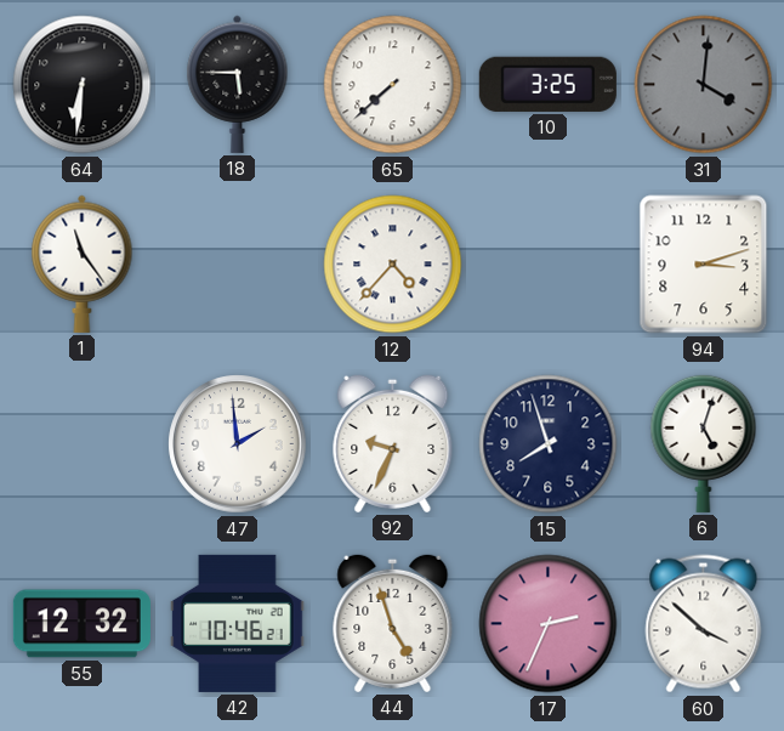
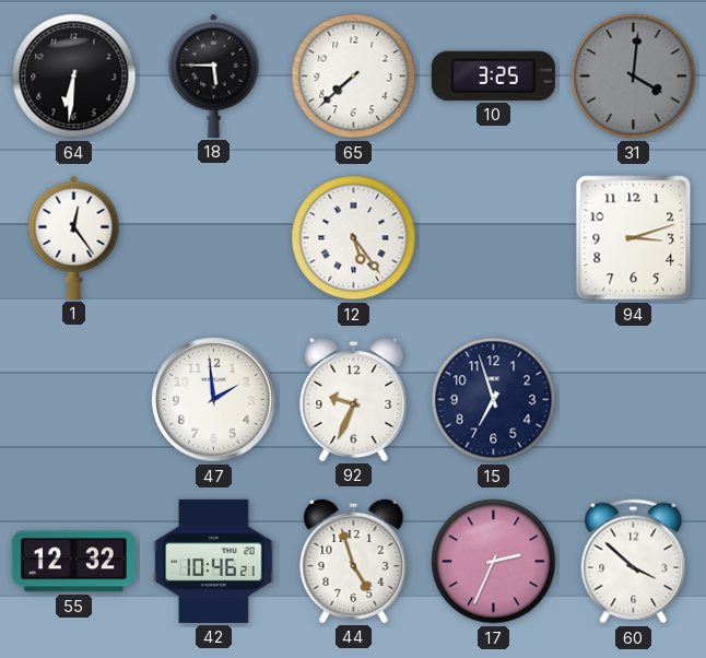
1: 11:24 -> 12:24 (74, 237)
12: 4:37 -> 5:24 (354, 238)
15: 7:57 -> 6:57 (494, 400)
6: 5:03 -> none (704, 443)
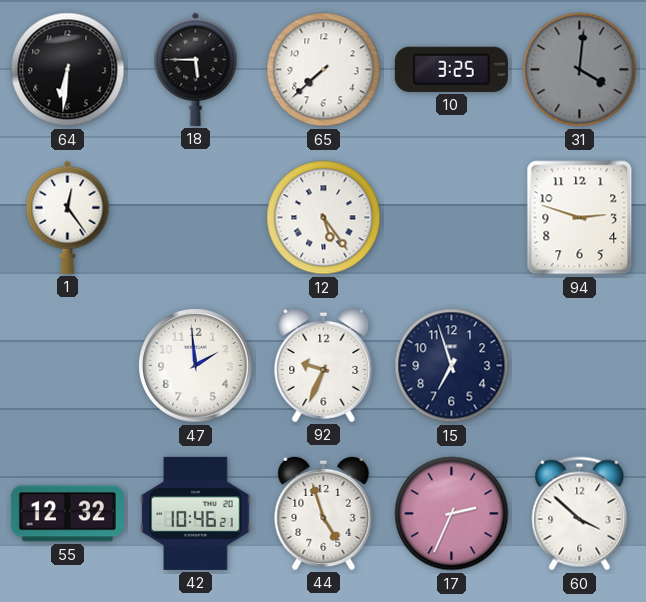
94: 3:12 -> 2:48 (580, 218)
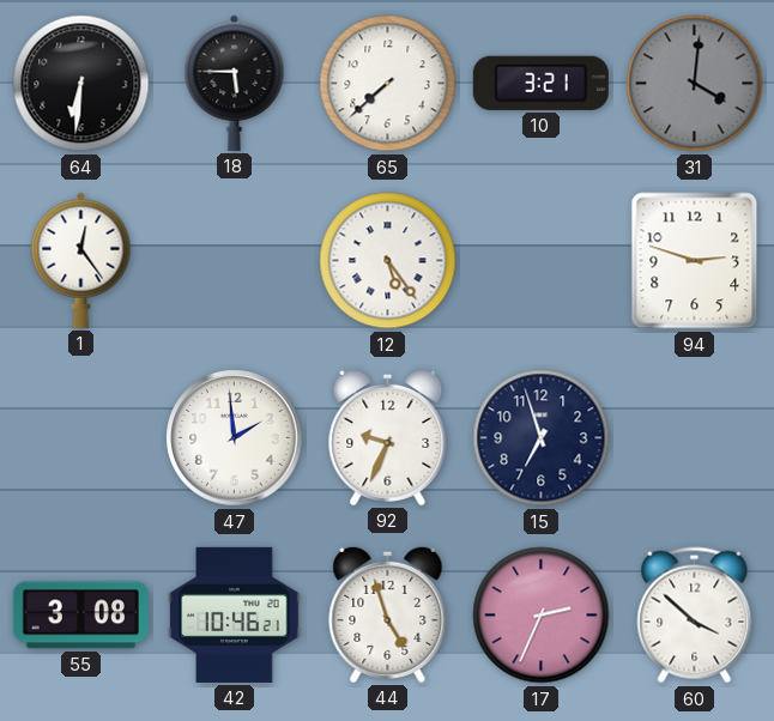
10: 3:25 -> 3:21 (540, 83)
55: 12:32 -> 3:08 (80, 616)
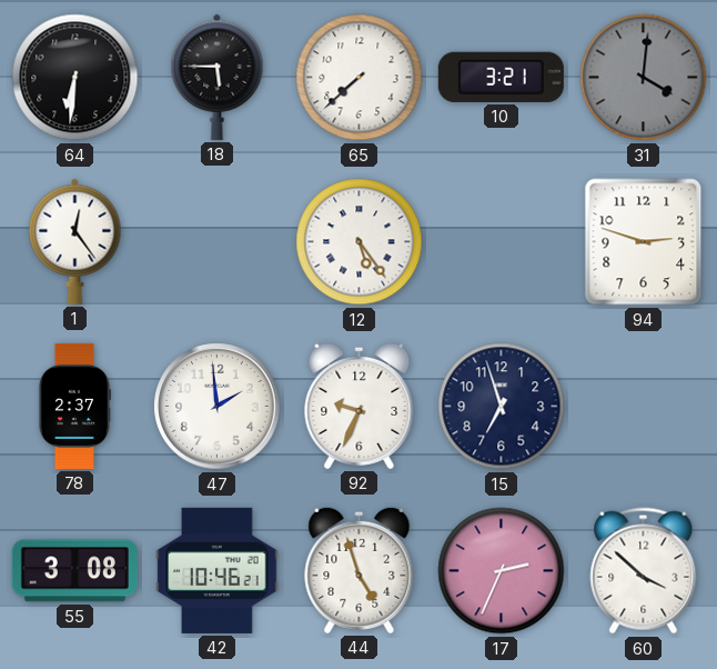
78: none -> 2:37 (74, 406)
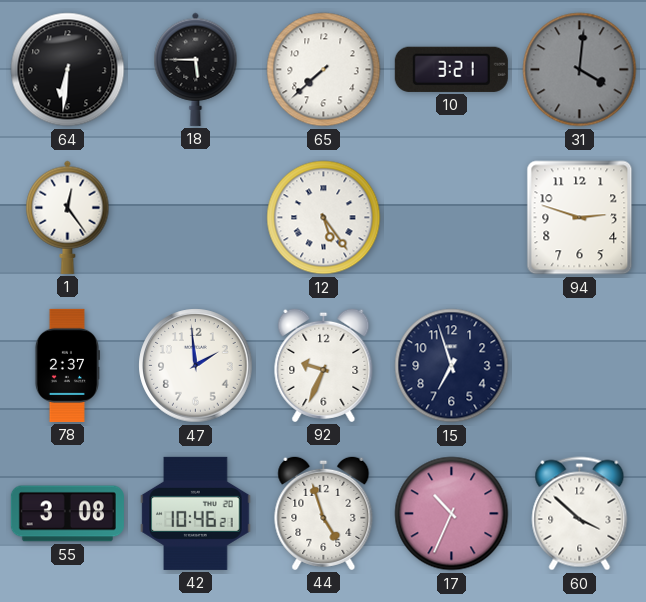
17: 2:34 -> 10:34 (452, 514)
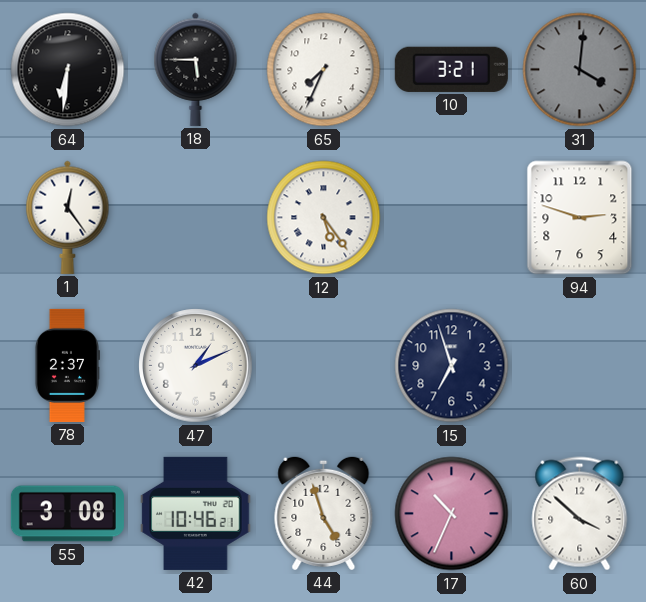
65: 7:38 -> 7:34 (324, 70)
47: 1:59 -> 1:11 (196, 366)
92: 9:34 -> none (324, 365)
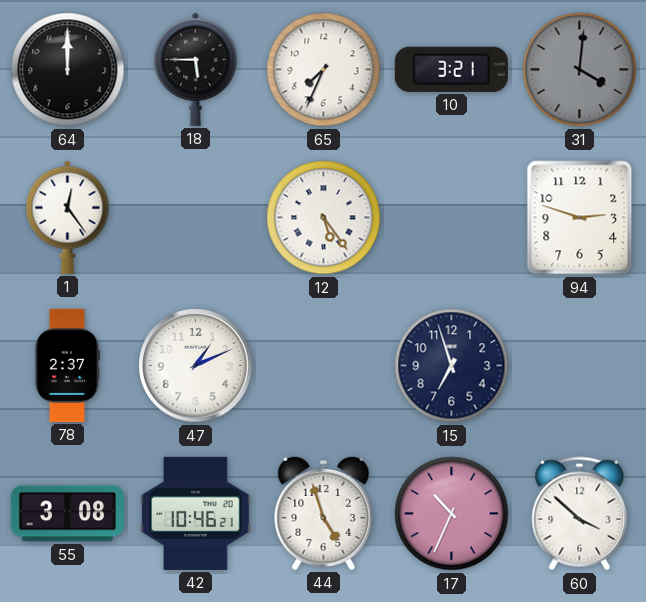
64: 6:31 -> 12:00 (68, 70)
